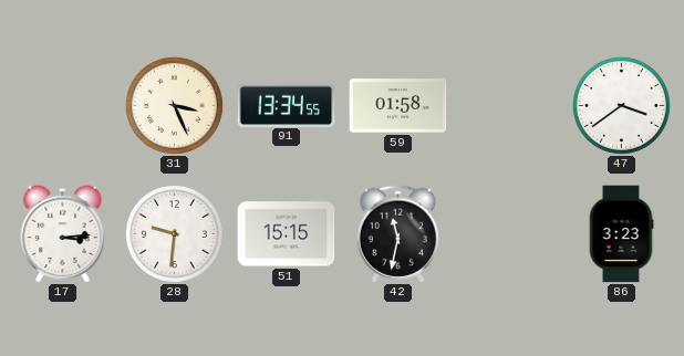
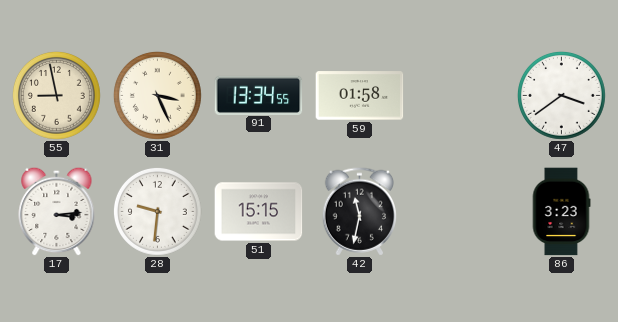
55: none -> 8:58 (56, 95)
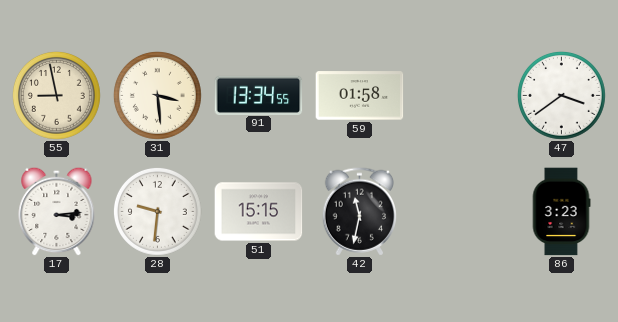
31: 3:26 -> 3:29 (157, 95)
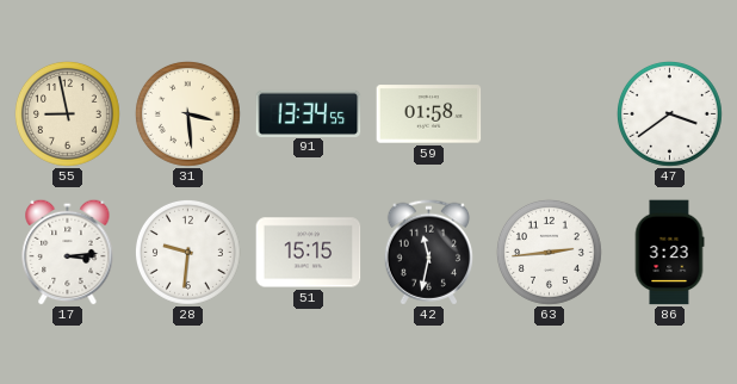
63: none -> 2:44 (549, 252)
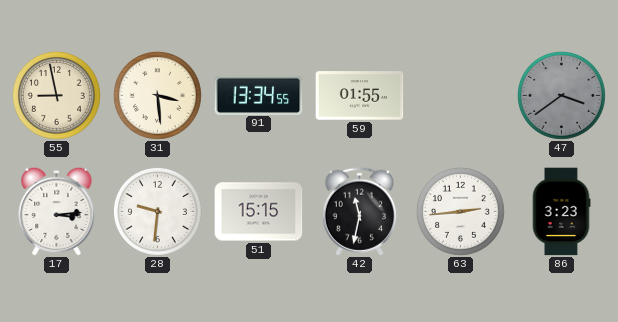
59: 01:58 -> 01:55 (360, 96)
47 dial: white -> grey (561, 95)
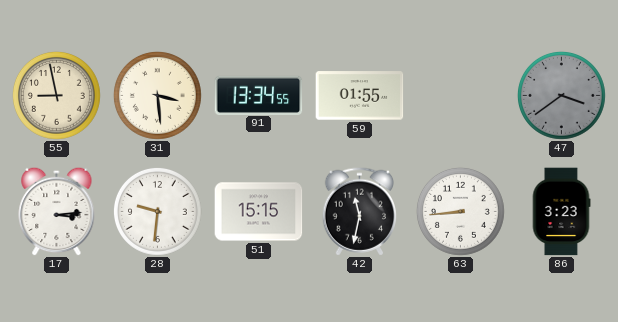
63: 2:44 -> 8:44 (460, 211)
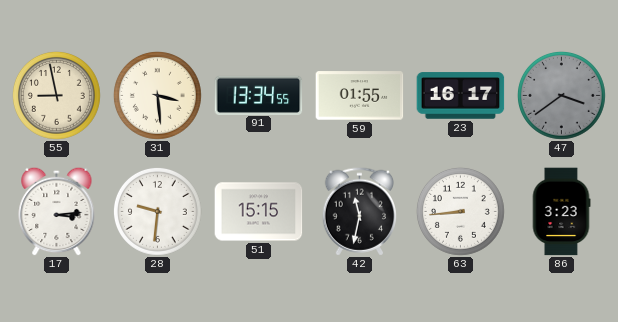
23: none -> 16:17 (461, 96)
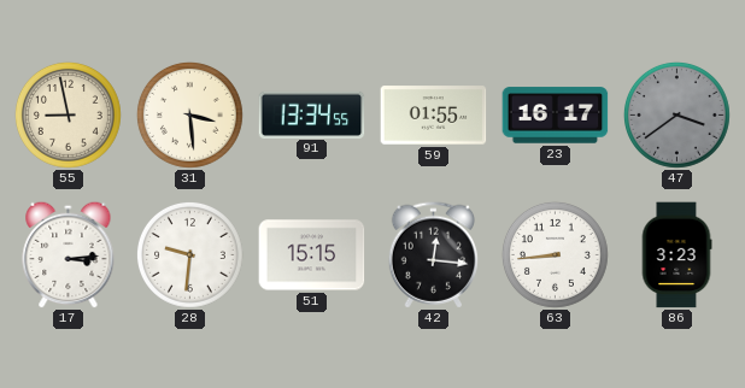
42: 11:32 -> 12:16 (433, 255)
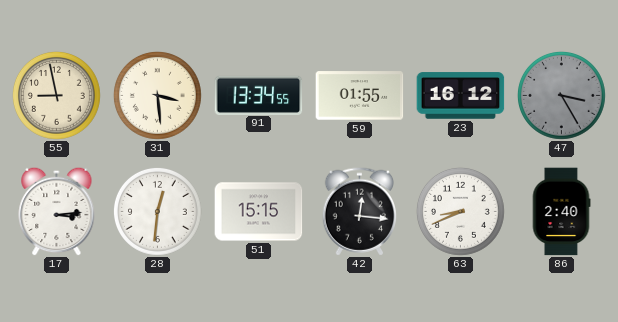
23: 16:17 -> 16:12 (461, 96)
47: 3:39 -> 3:25 (561, 95)
28: 9:31 -> 12:31 (157, 211)
63: 8:44 -> 8:41 (460, 211)
86: 3:23 -> 2:40 (561, 212)
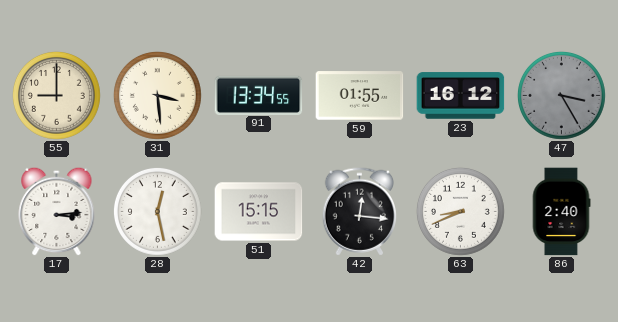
55: 8:58 -> 9:00 (56, 95)
28: 12:31 -> 12:28 (157, 211)
